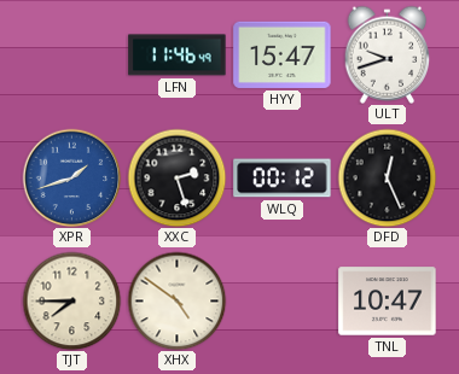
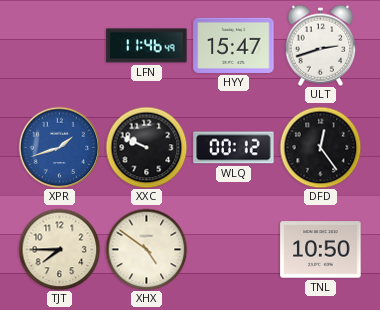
ULT: 9:42 -> 2:42 (321, 45)
XXC: 2:27 -> 9:49 (146, 147)
DFD: 12:26 -> 12:24 (320, 147)
TNL: 10:47 -> 10:50 (321, 250)
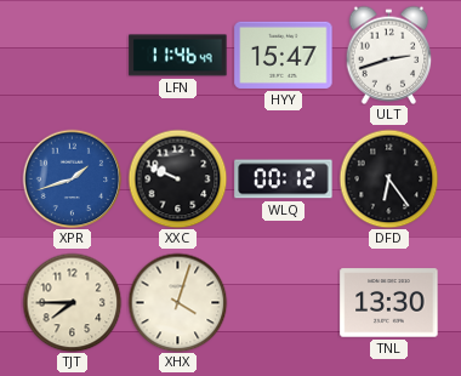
DFD: 12:24 -> 6:24 (388, 178)
XHX: 4:51 -> 4:03 (177, 302)
TNL: 10:50 -> 13:30 (389, 303)
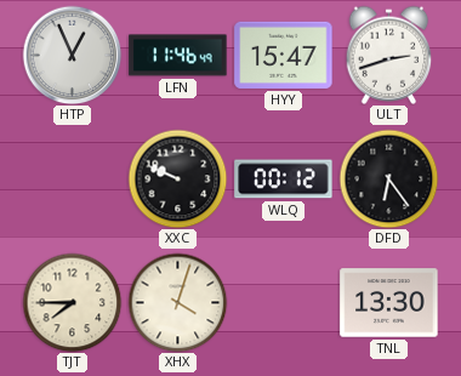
HTP: none -> 12:56 (72, 55)
XPR: 1:42 -> none (72, 178)
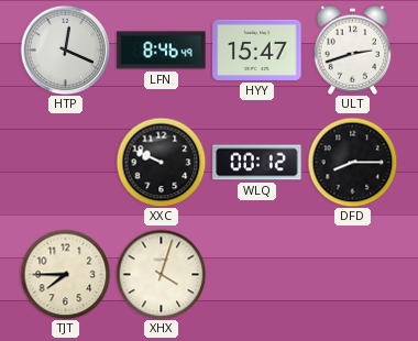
HTP: 12:56 -> 12:19 (65, 50)
LFN: 11:46 -> 8:46 (162, 51)
DFD: 6:24 -> 8:15 (352, 162)
TNL: 13:30 -> none (389, 303)
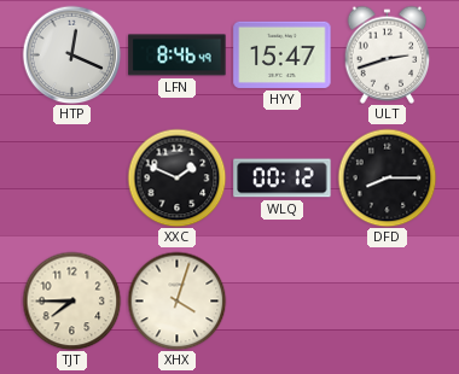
XXC: 9:49 -> 1:49 (176, 177)
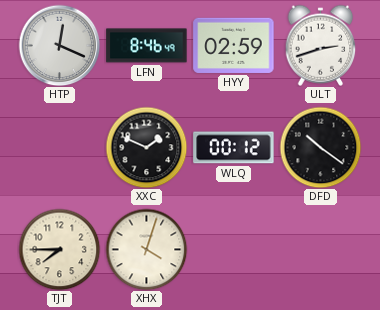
HYY: 15:47 -> 02:59 (234, 45)
DFD: 8:15 -> 10:21 (320, 147)
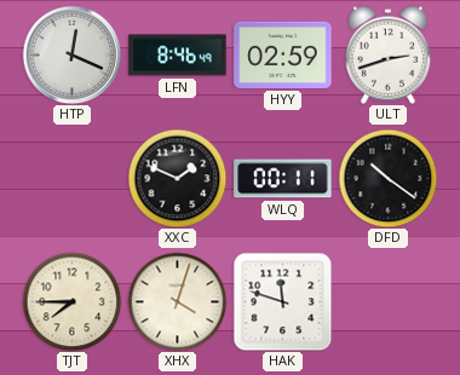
WLQ: 00:12 -> 00:11 (283, 179)
HAK: none -> 11:48 (282, 301)
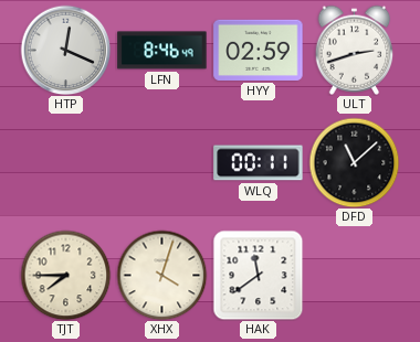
XXC: 1:49 -> none (177, 178)
DFD: 10:21 -> 11:08 (354, 162)
HAK: 11:48 -> 11:39 (258, 275)
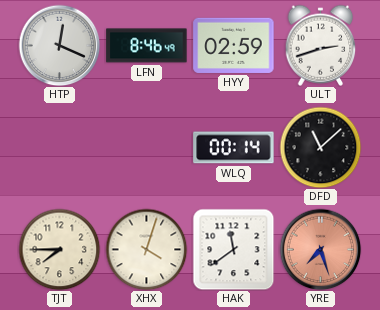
WLQ: 00:11 -> 00:14 (234, 148)
YRE: none -> 7:27 (320, 249)
